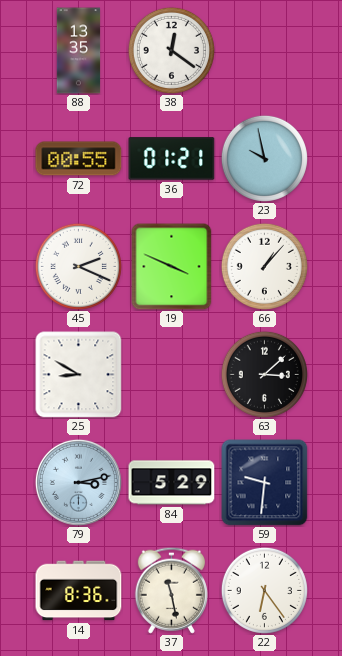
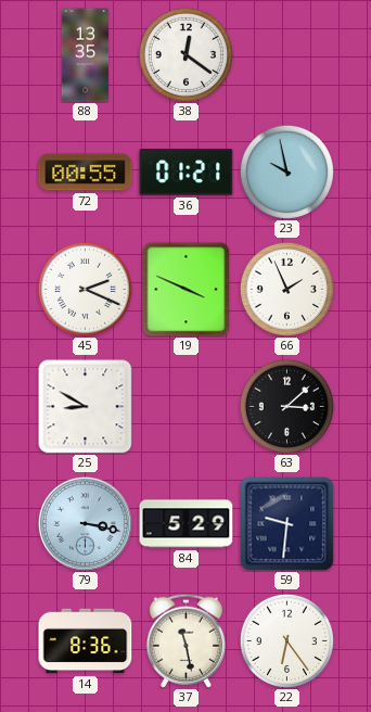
66: 1:07 -> 1:56 (286, 289)
79: 3:13 -> 3:17 (85, 523)
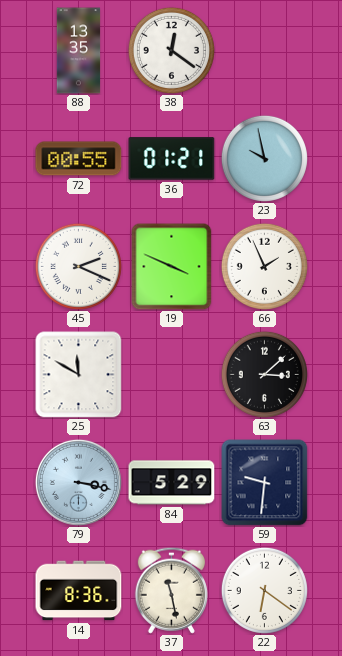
25: 8:50 -> 11:50 (79, 375)
22: 6:24 -> 6:21 (264, 590)
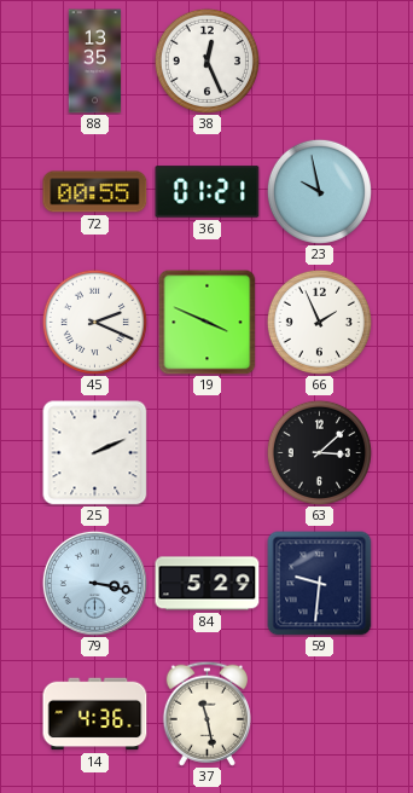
38: 12:21 -> 12:26 (206, 60)
25: 11:50 -> 2:11 (95, 453)
14: 8:36 -> 4:36 (95, 714)
22: 6:21 -> none (264, 590)
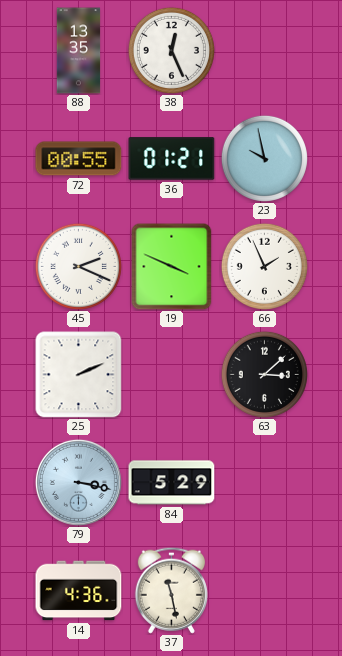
59: 9:31 -> none (320, 584)
